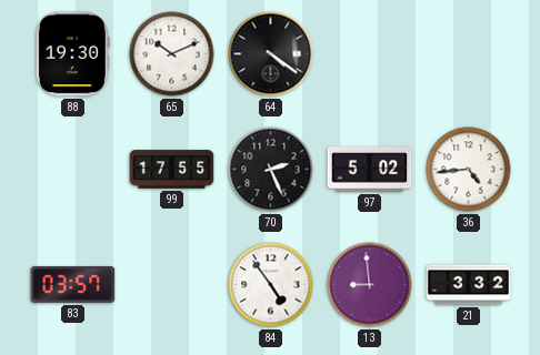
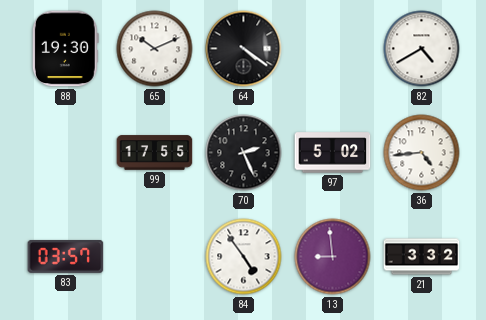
82: none -> 4:40 (422, 49)
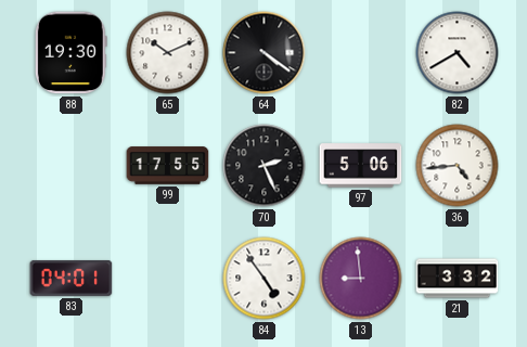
97: 5:02 -> 5:06 (361, 166)
83: 03:57 -> 04:01 (72, 278)
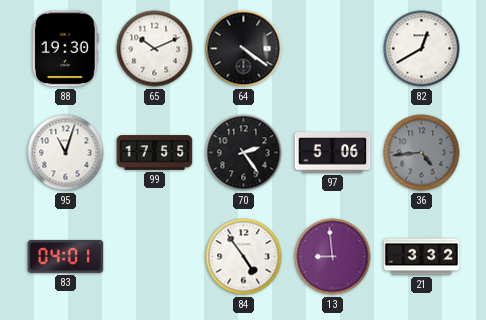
82: 4:40 -> 12:40 (422, 49)
95: none -> 11:03 (66, 153)
70: 2:26 -> 2:24 (244, 153)
36 dial: white -> grey (422, 153)
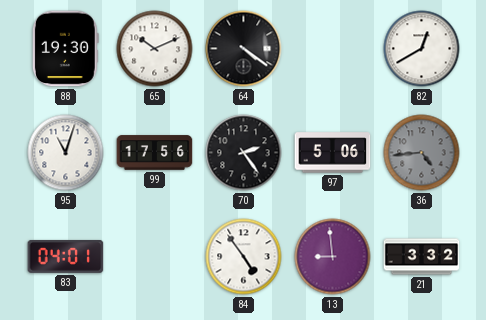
99: 17:55 -> 17:56 (155, 153)
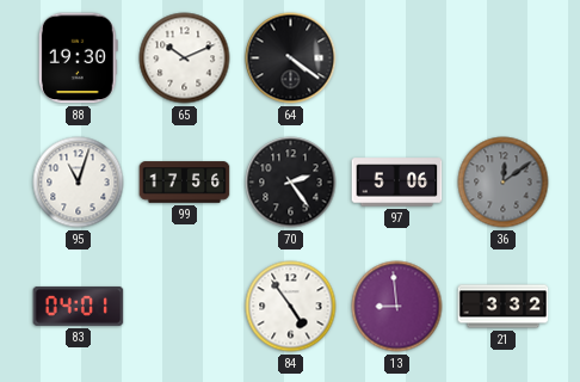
82: 12:40 -> none (422, 49)
36: 4:44 -> 12:09 (504, 183)
